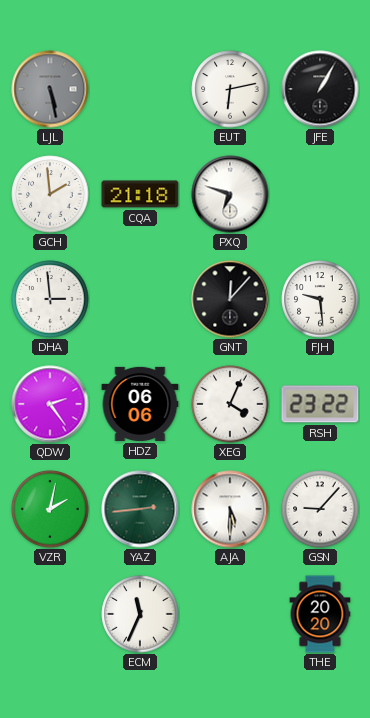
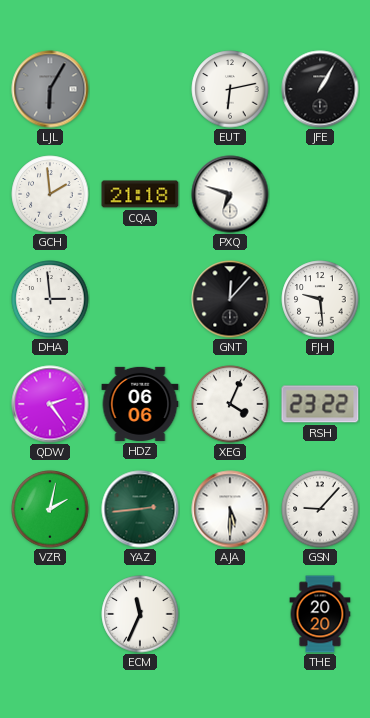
LJL: 5:28 -> 6:05 (50, 89)
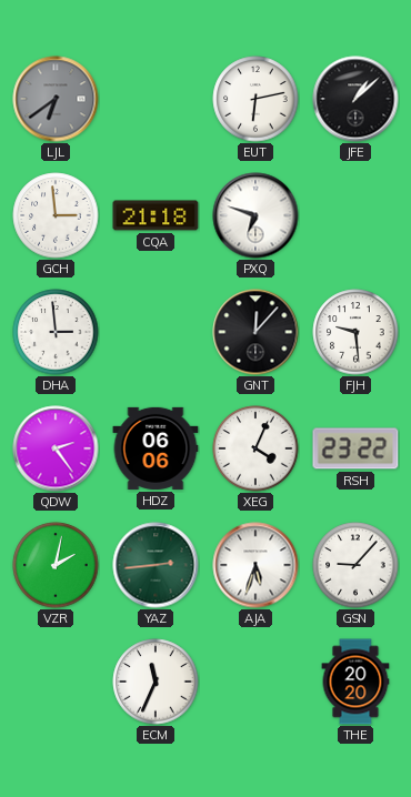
LJL: 6:05 -> 6:39 (56, 99)
JFE: 1:05 -> 1:08 (355, 99)
GCH: 1:59 -> 2:59 (56, 215)
AJA: 5:30 -> 5:33 (255, 565)
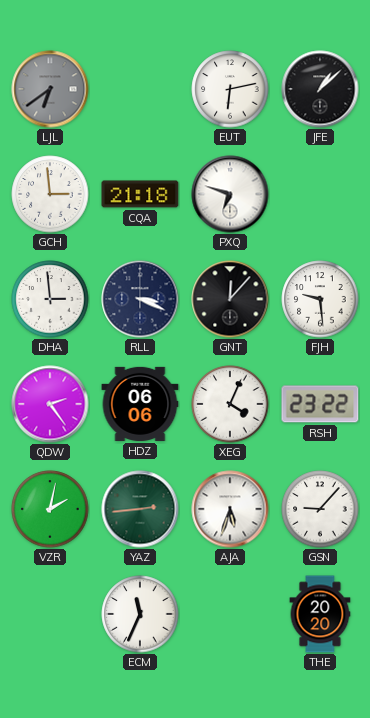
RLL: none -> 3:19 (140, 299)
